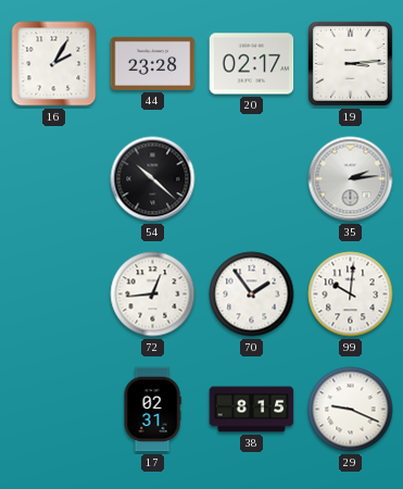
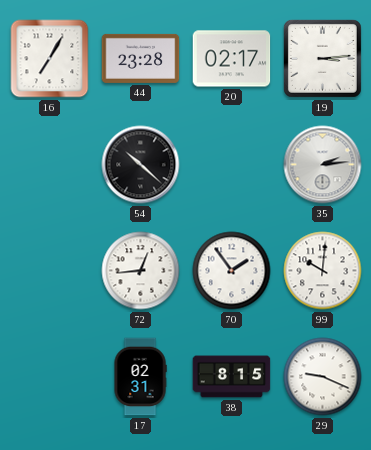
16: 2:05 -> 7:05 (50, 59)
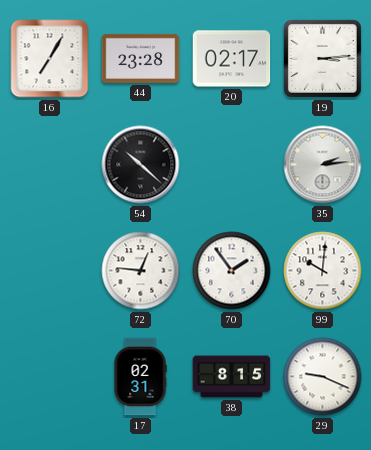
72: 12:44 -> 12:46 (141, 271)
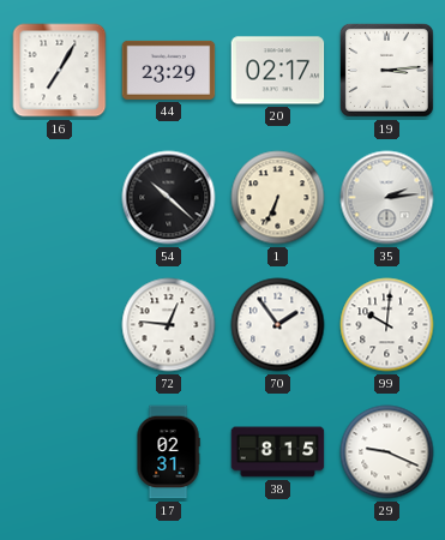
44: 23:28 -> 23:29 (169, 70)
1: none -> 6:34 (278, 198)
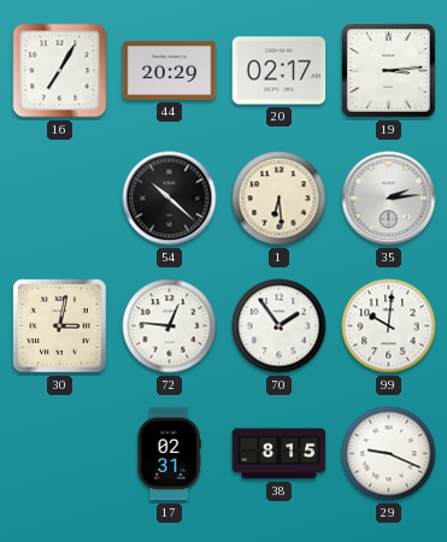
44: 23:29 -> 20:29 (170, 70)
1: 6:34 -> 6:29 (280, 199)
30: none -> 3:02 (60, 326)
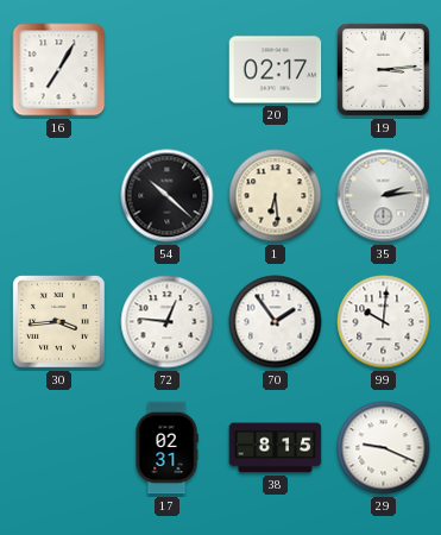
44: 20:29 -> none (170, 70)
30: 3:02 -> 3:44 (59, 322)
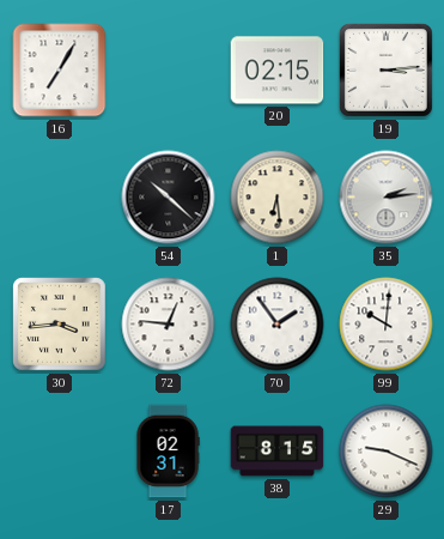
20: 02:17 -> 02:15 (278, 71)
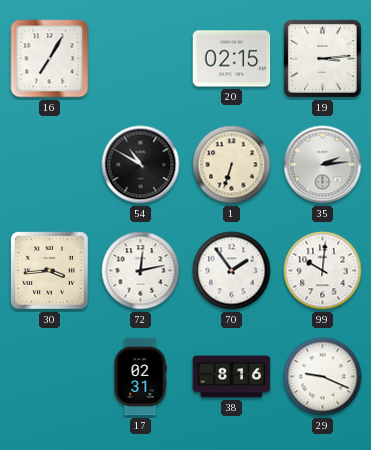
54: 10:22 -> 10:50 (141, 165)
1: 6:29 -> 6:33 (232, 165)
72: 12:46 -> 12:13 (141, 271)
38: 8:15 -> 8:16 (232, 377)
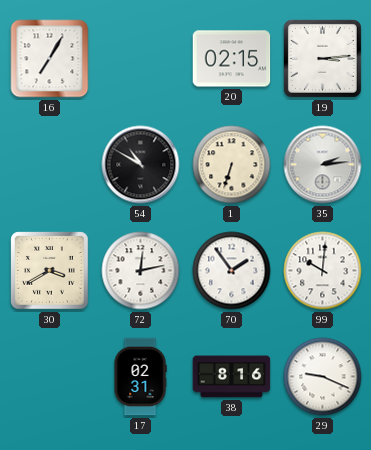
30: 3:44 -> 3:40 (50, 271)
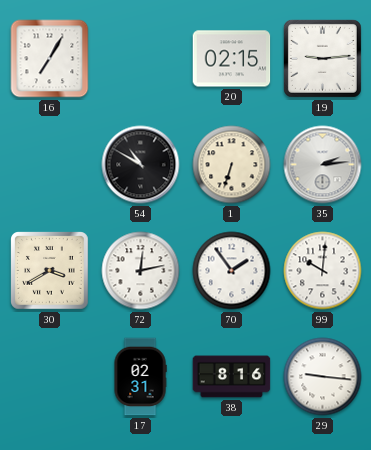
19: 3:14 -> 9:14 (322, 58)
29: 9:19 -> 9:16 (323, 377)
